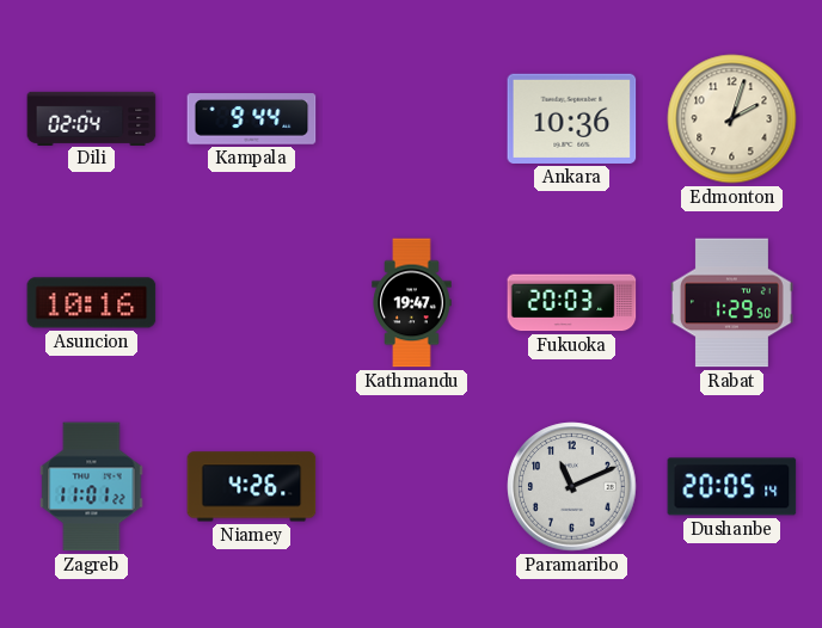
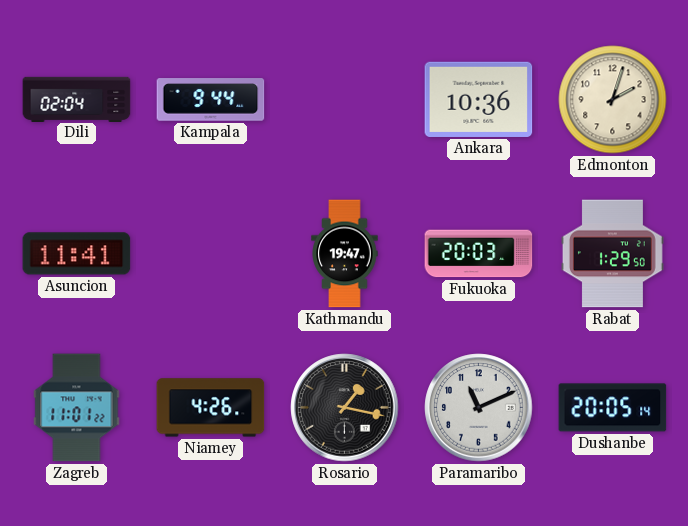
Asuncion: 10:16 -> 11:41 (77, 254)
Rosario: none -> 1:17 (345, 408)
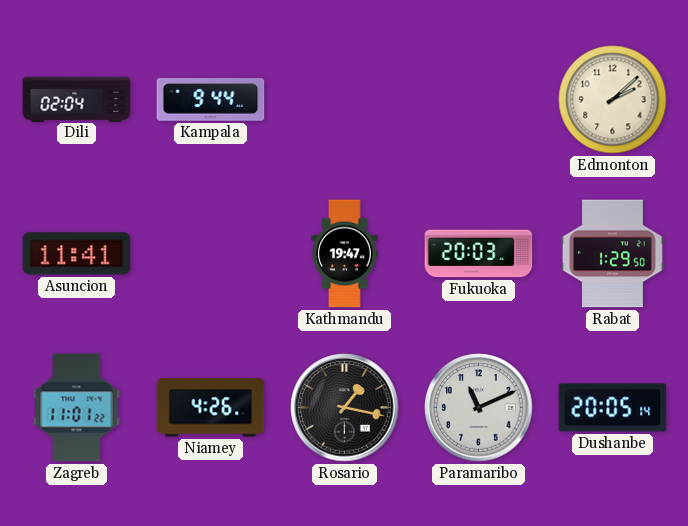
Ankara: 10:36 -> none (479, 99)
Edmonton: 2:03 -> 2:08 (613, 100)
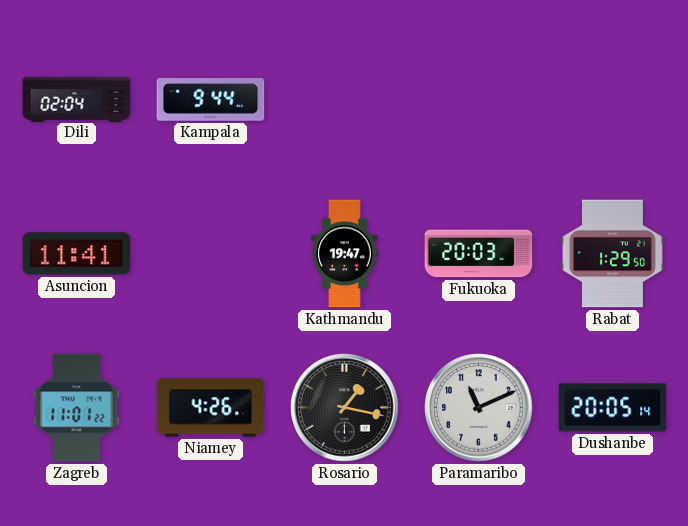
Edmonton: 2:08 -> none (613, 100)
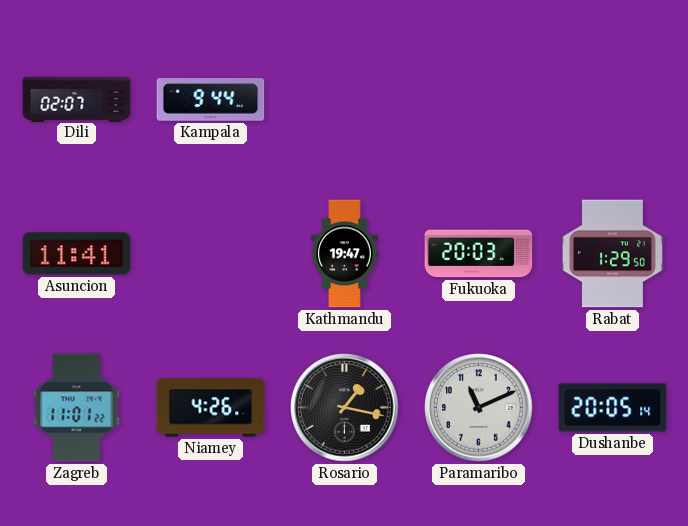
Dili: 02:04 -> 02:07 (77, 99)
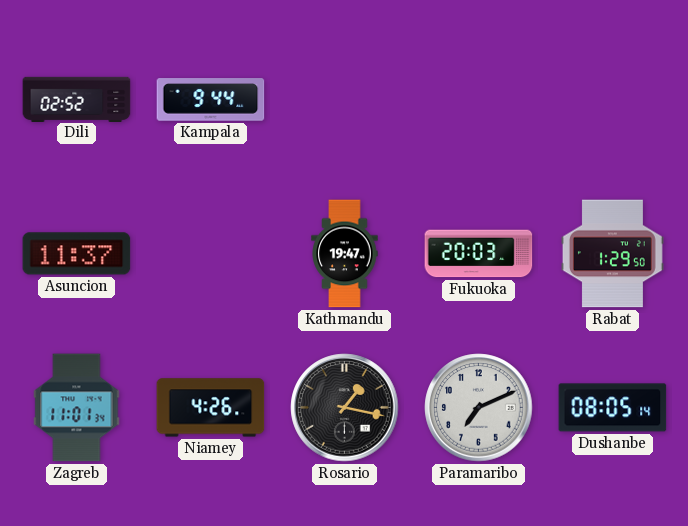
Dili: 02:07 -> 02:52 (77, 99)
Asuncion: 11:41 -> 11:37 (77, 254)
Zagreb: 11:01:22 -> 11:01:34 (77, 408)
Paramaribo: 11:11 -> 7:11 (479, 408)
Dushanbe: 20:05 -> 08:05 (613, 408)
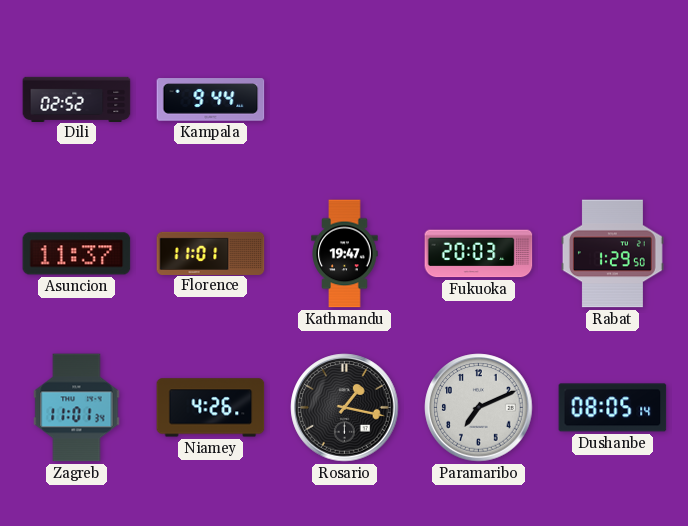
Florence: none -> 11:01 (211, 253)
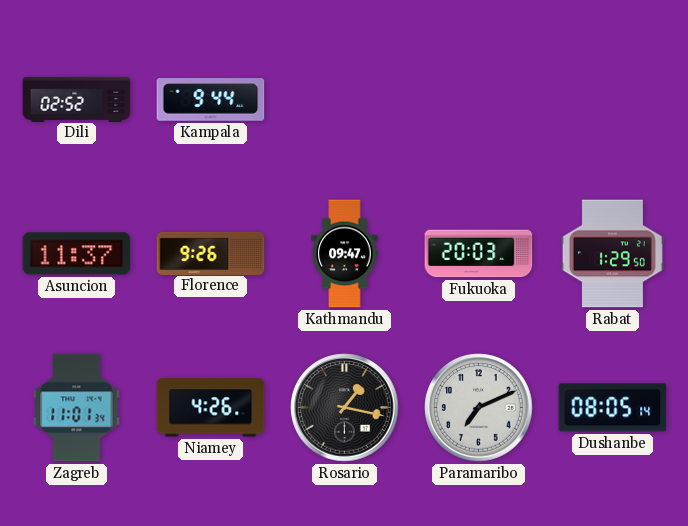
Florence: 11:01 -> 9:26 (211, 253)
Kathmandu: 19:47 -> 09:47 (345, 254)
